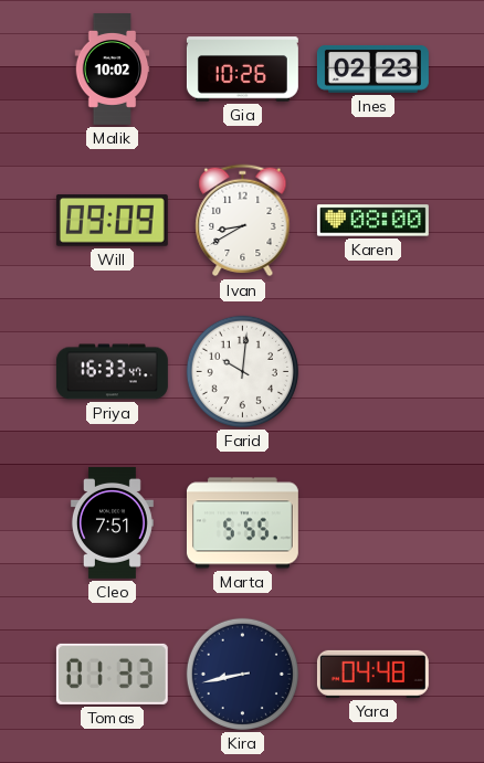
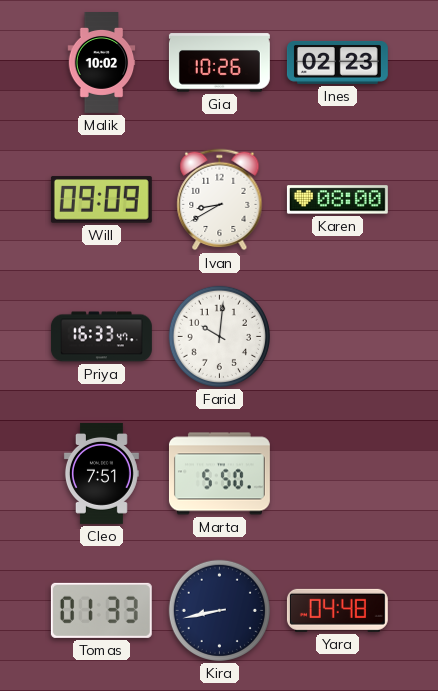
Marta: 5:55 -> 5:50 (219, 474)
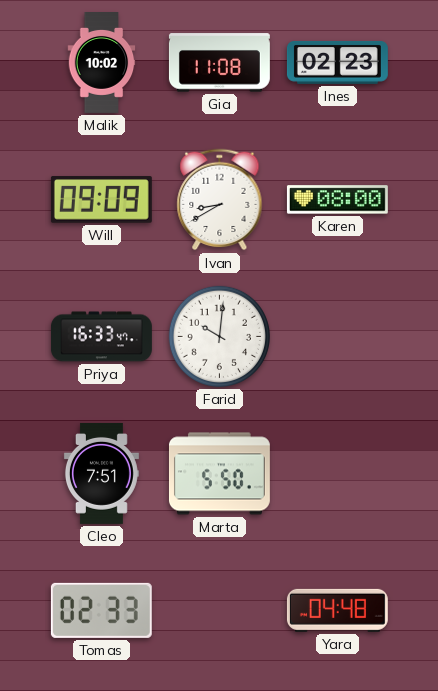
Gia: 10:26 -> 11:08 (219, 63)
Tomas: 01:33 -> 02:33 (101, 610)
Kira: 8:43 -> none (219, 610)
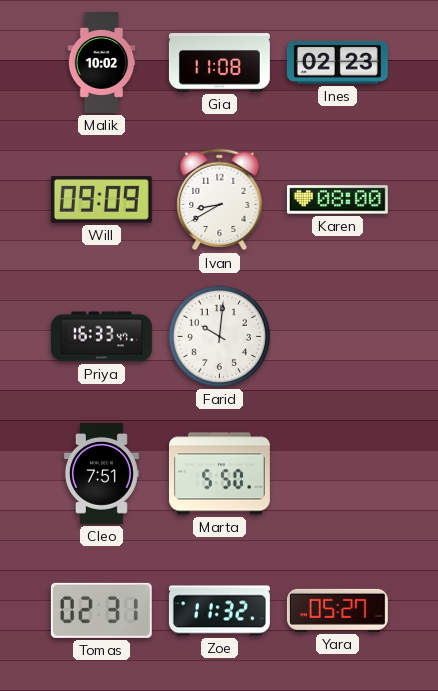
Tomas: 02:33 -> 02:31 (101, 610)
Zoe: none -> 11:32 (219, 611)
Yara: 04:48 -> 05:27 (337, 610)
